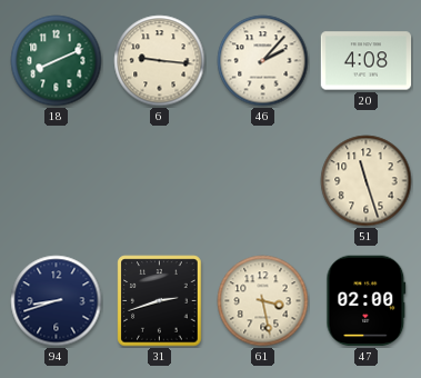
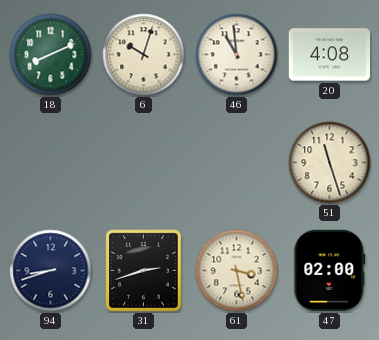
6: 9:16 -> 10:03 (144, 55)
46: 2:07 -> 10:59 (237, 55)
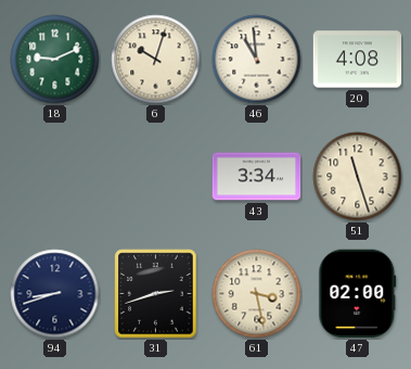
18: 8:11 -> 9:11 (55, 60)
43: none -> 3:34 (257, 177)
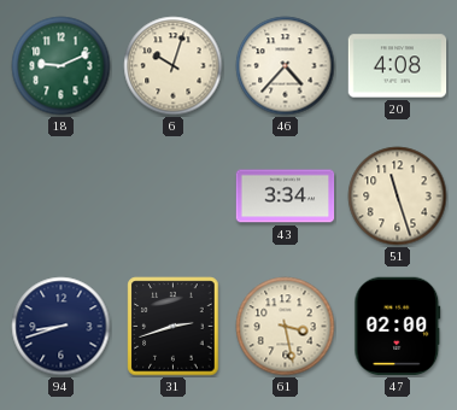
46: 10:59 -> 4:37 (286, 66)
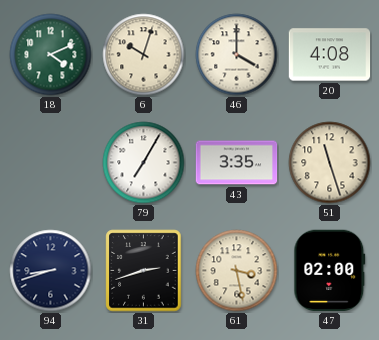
18: 9:11 -> 4:11 (51, 55)
46: 4:37 -> 4:00 (237, 55)
79: none -> 7:05 (144, 163)
43: 3:34 -> 3:35 (237, 163)
